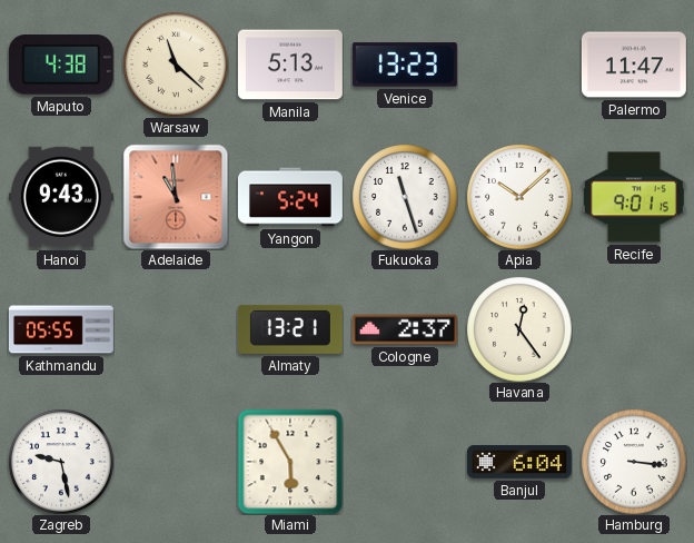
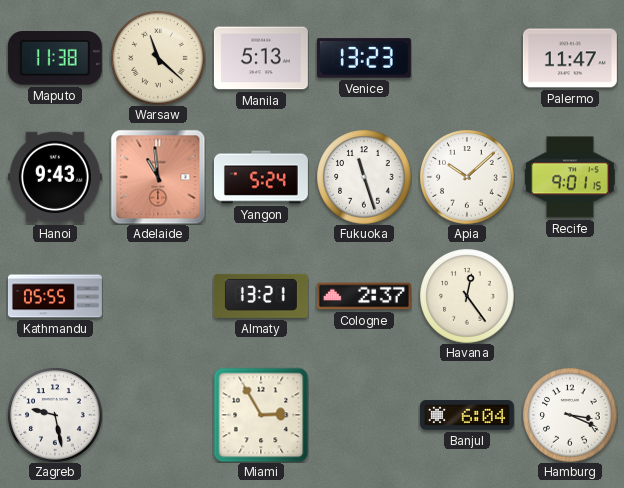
Maputo: 4:38 -> 11:38 (55, 59)
Miami: 5:55 -> 2:55 (261, 415)
Hamburg: 3:16 -> 3:19 (570, 415)
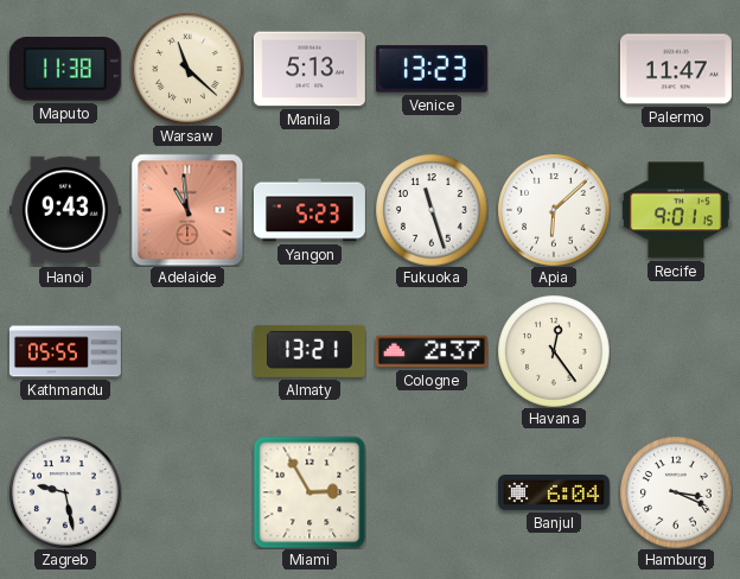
Yangon: 5:24 -> 5:23 (310, 210)
Apia: 10:08 -> 6:08 (554, 210)
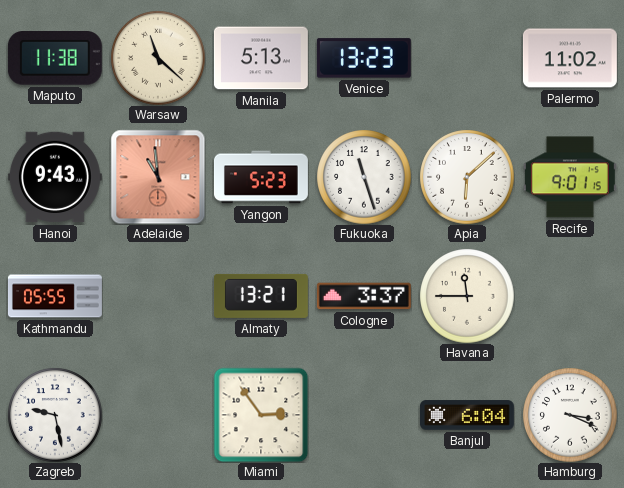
Palermo: 11:47 -> 11:02 (570, 58)
Cologne: 2:37 -> 3:37 (364, 296)
Havana: 12:24 -> 11:45 (467, 296)
Miami: 2:55 -> 2:54 (261, 415)
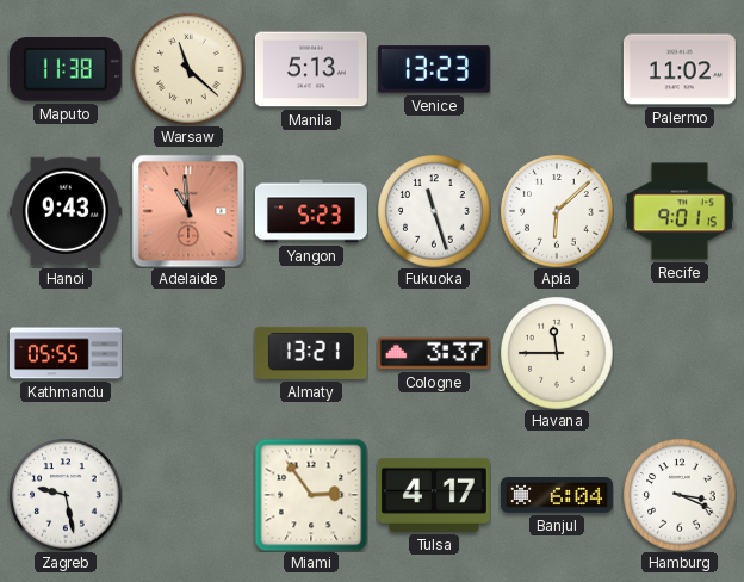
Tulsa: none -> 4:17 (434, 495)
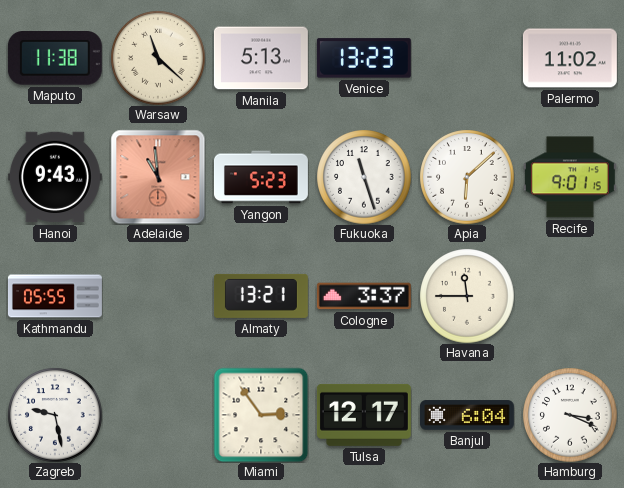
Tulsa: 4:17 -> 12:17 (364, 415)
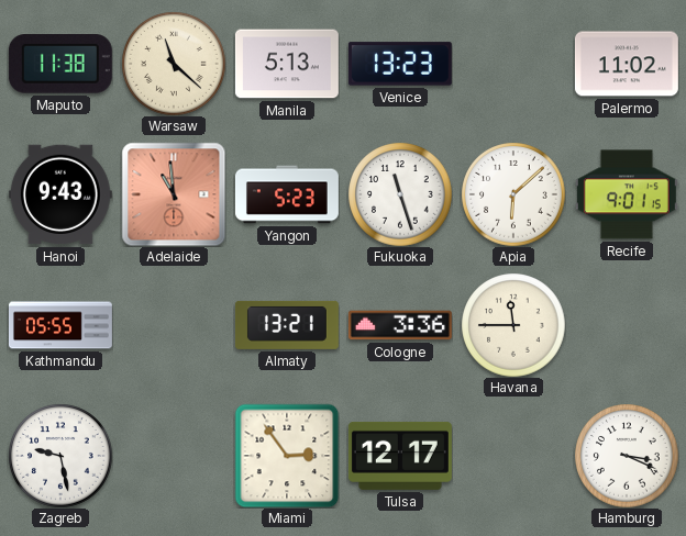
Cologne: 3:37 -> 3:36 (400, 325)
Banjul: 6:04 -> none (467, 415)
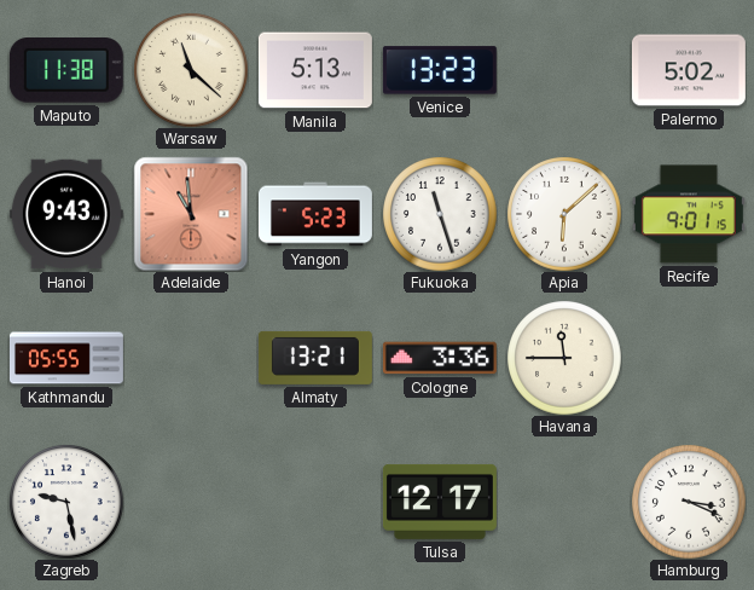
Palermo: 11:02 -> 5:02 (689, 70)
Miami: 2:54 -> none (287, 456)
